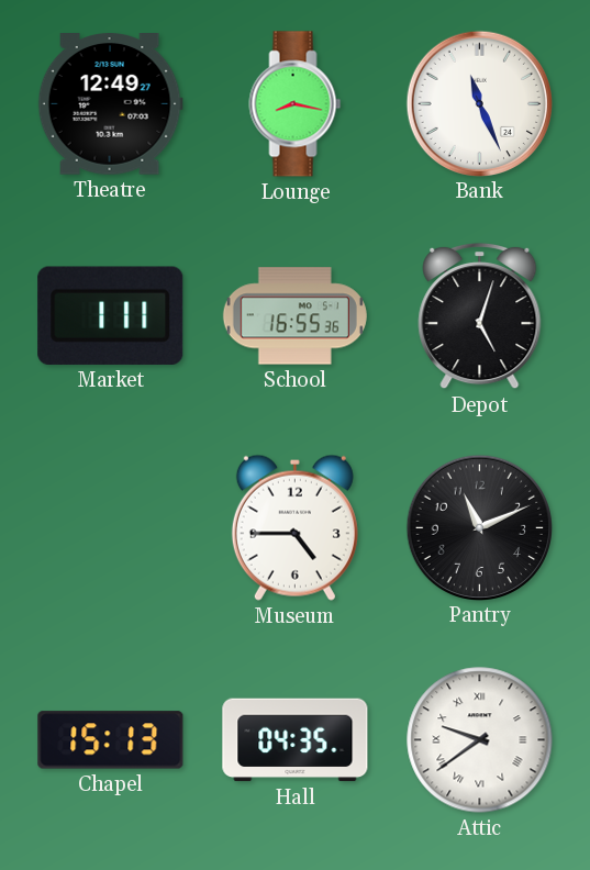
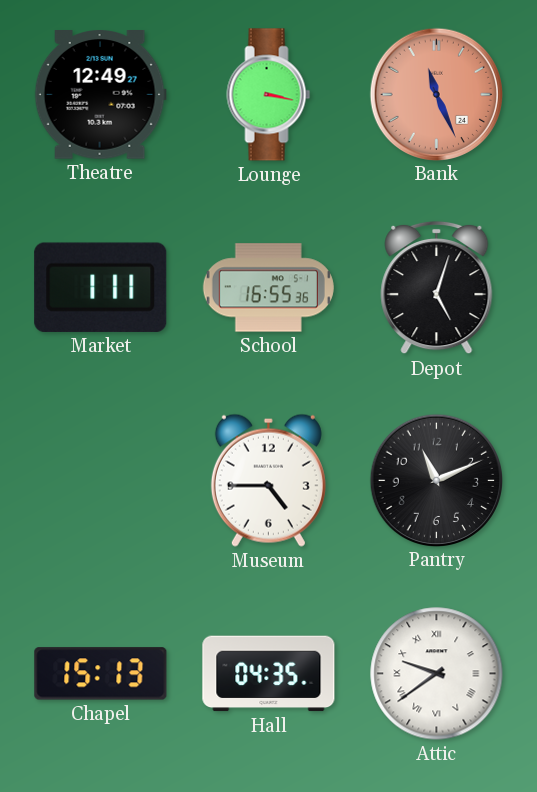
Lounge: 8:17 -> 3:17 (269, 95)
Bank dial: white -> salmon (436, 94)
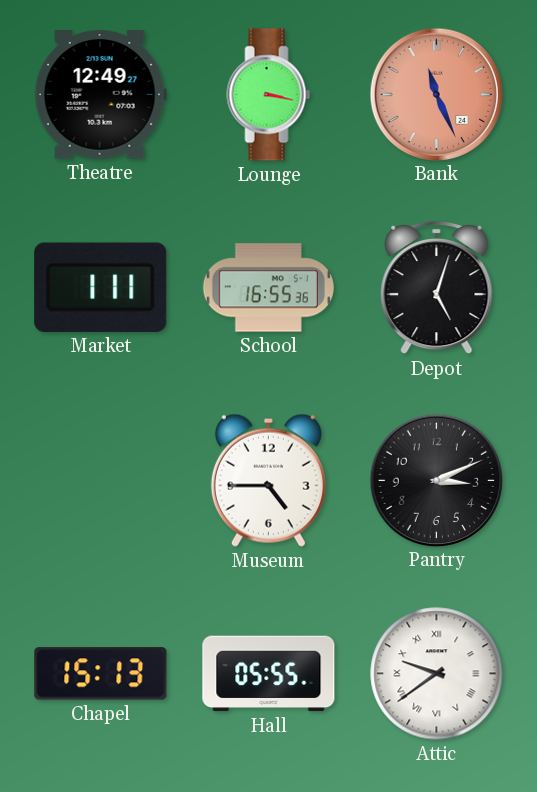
Pantry: 11:11 -> 3:11 (436, 480)
Hall: 04:35 -> 05:55 (269, 674)
